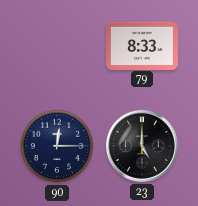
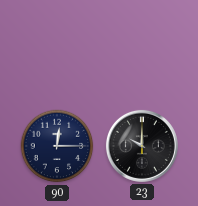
79: 8:33 -> none (143, 45)
23: 5:00 -> 10:00 (142, 146)
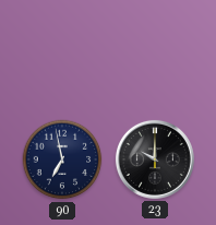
90: 12:15 -> 6:58 (62, 159)
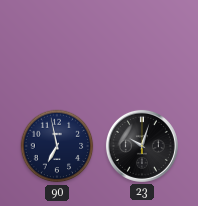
23: 10:00 -> 10:03 (142, 146)
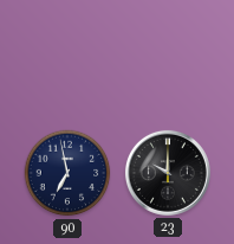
23: 10:03 -> 10:00 (168, 173)
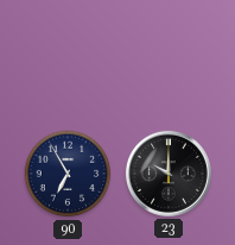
90: 6:58 -> 6:55 (68, 174)
